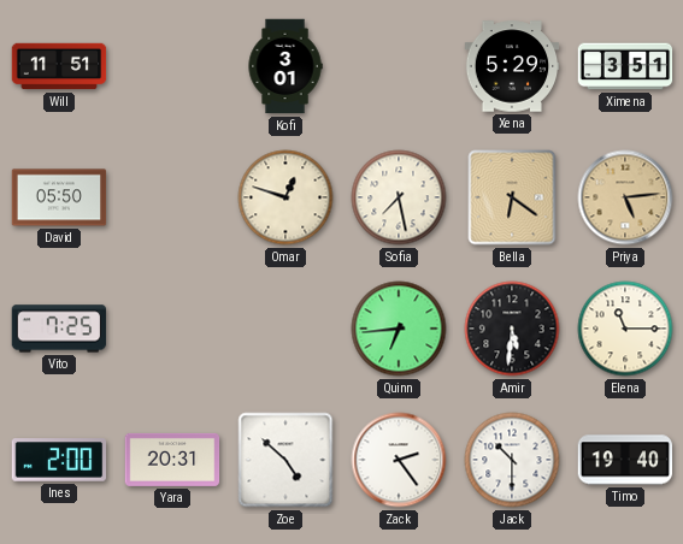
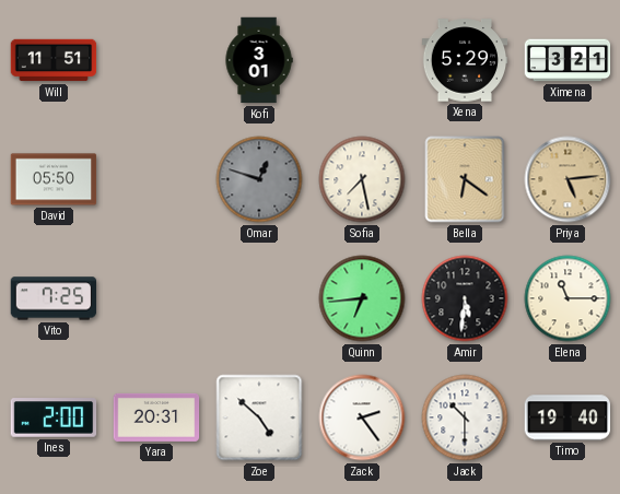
Ximena: 3:51 -> 3:21 (568, 60)
Omar dial: cream -> grey (259, 179)
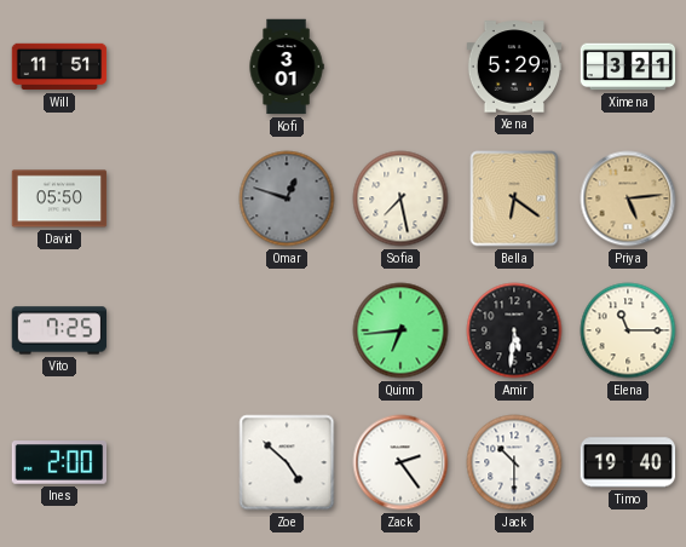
Yara: 20:31 -> none (156, 417)
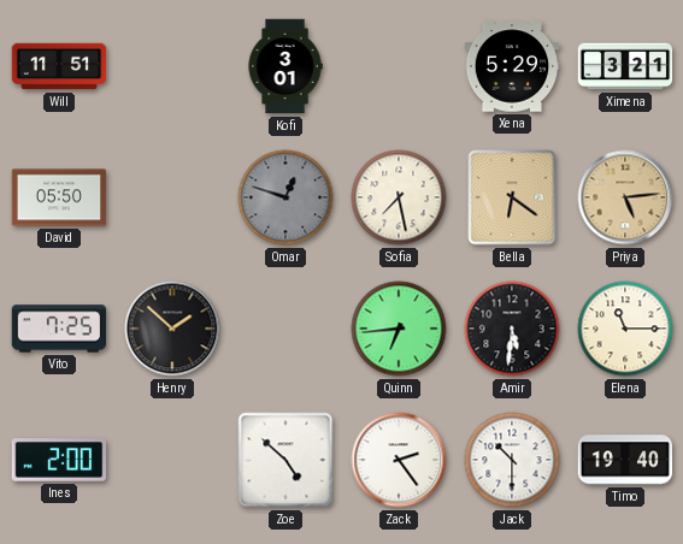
Henry: none -> 1:52 (172, 329)
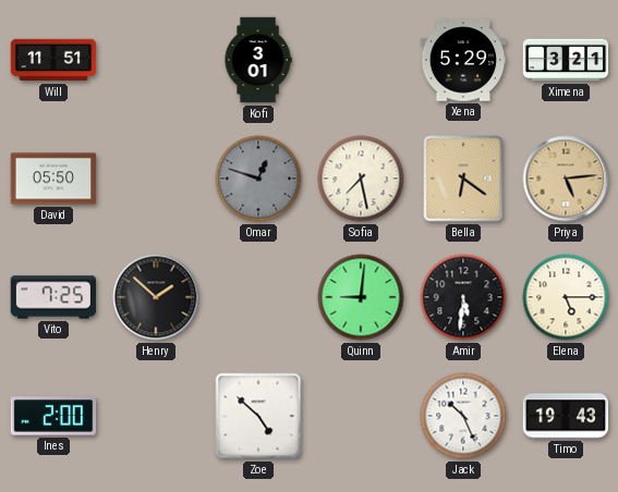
Quinn: 6:44 -> 9:01 (361, 297)
Elena: 11:15 -> 5:15 (566, 297)
Zack: 2:24 -> none (399, 460)
Jack: 10:30 -> 10:26 (463, 416)
Timo: 19:40 -> 19:43 (566, 416)
